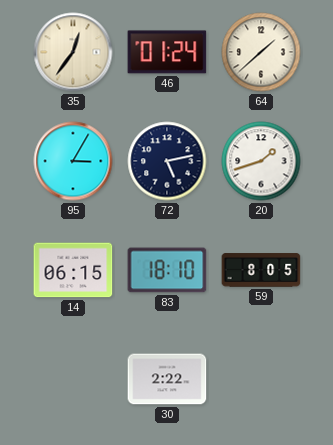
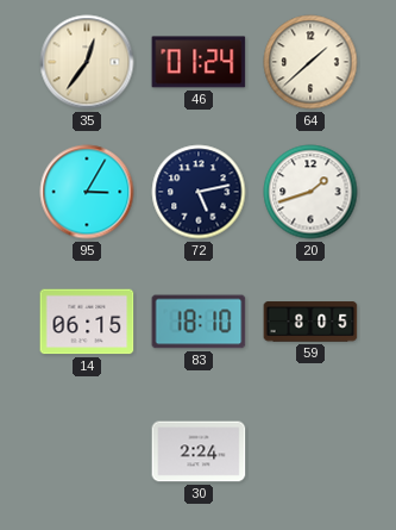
30: 2:22 -> 2:24 (199, 451)
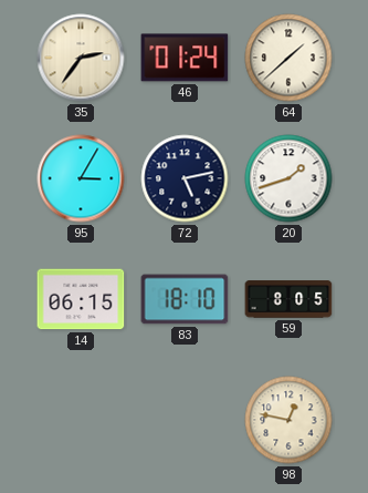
35: 12:36 -> 2:36 (81, 58)
30: 2:24 -> none (199, 451)
98: none -> 12:47 (288, 420)
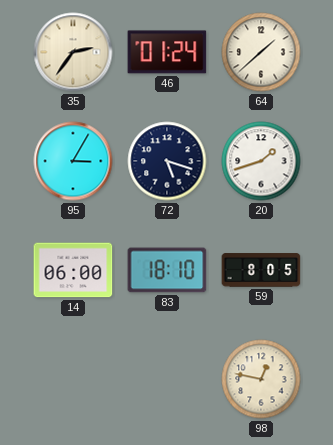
72: 5:13 -> 5:18 (167, 161)
14: 06:15 -> 06:00 (73, 270)
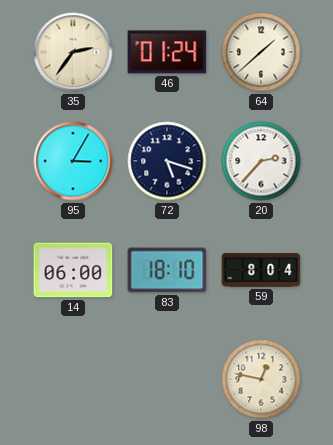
20: 1:42 -> 2:37 (261, 161)
59: 8:05 -> 8:04 (261, 270)
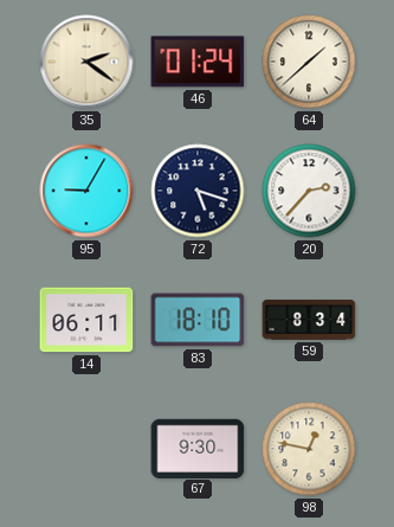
35: 2:36 -> 2:21 (86, 62)
95: 3:05 -> 9:05 (86, 191)
14: 06:00 -> 06:11 (86, 320)
59: 8:04 -> 8:34 (309, 320)
67: none -> 9:30 (198, 448)
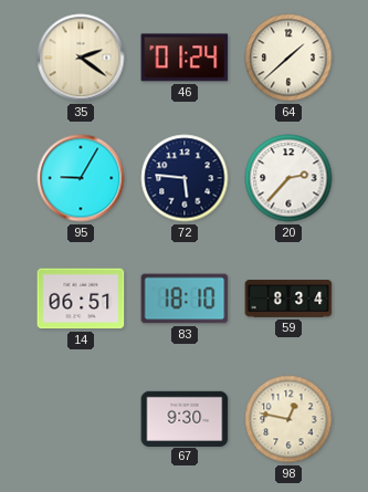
72: 5:18 -> 5:46 (185, 178)
14: 06:11 -> 06:51 (81, 299)
